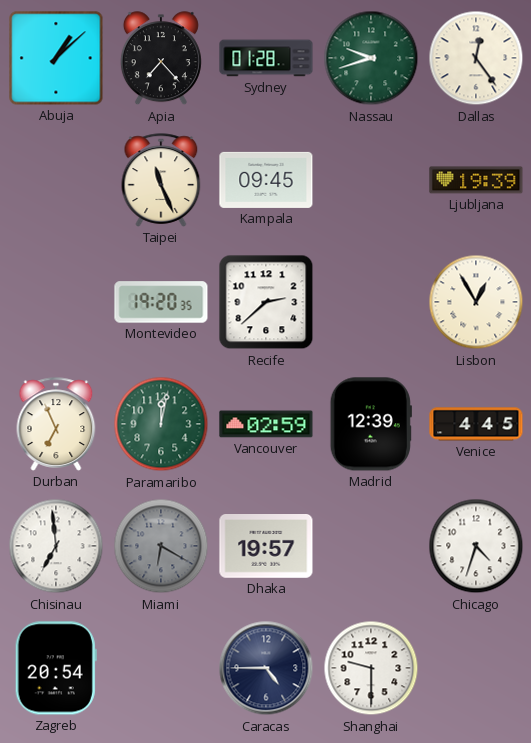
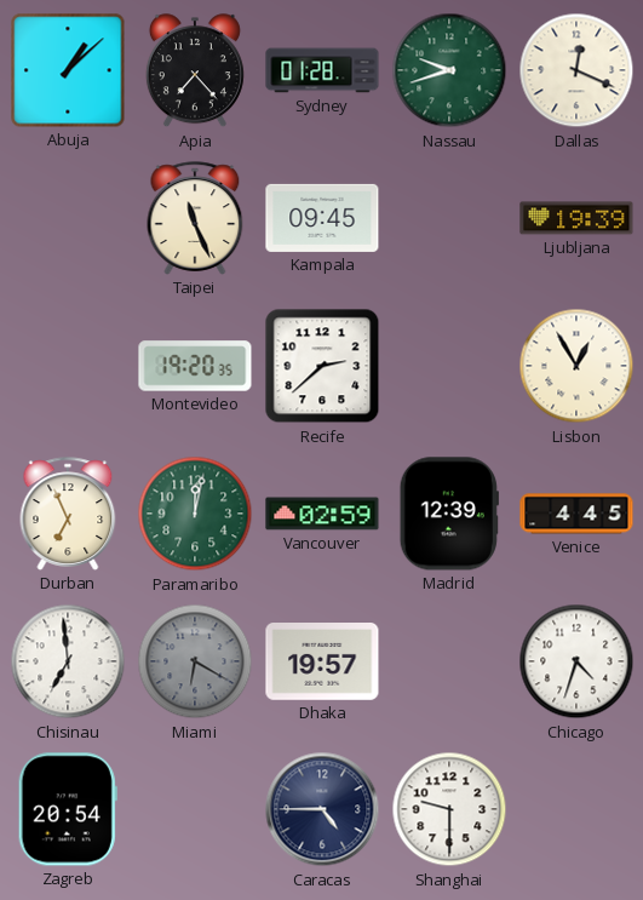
Dallas: 12:24 -> 12:19 (576, 70)
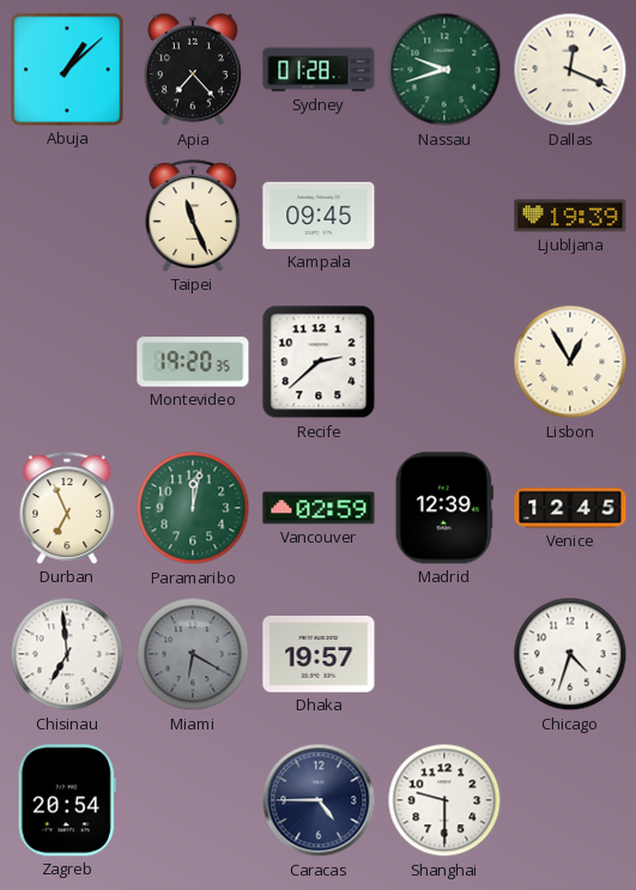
Venice: 4:45 -> 12:45 (570, 508)
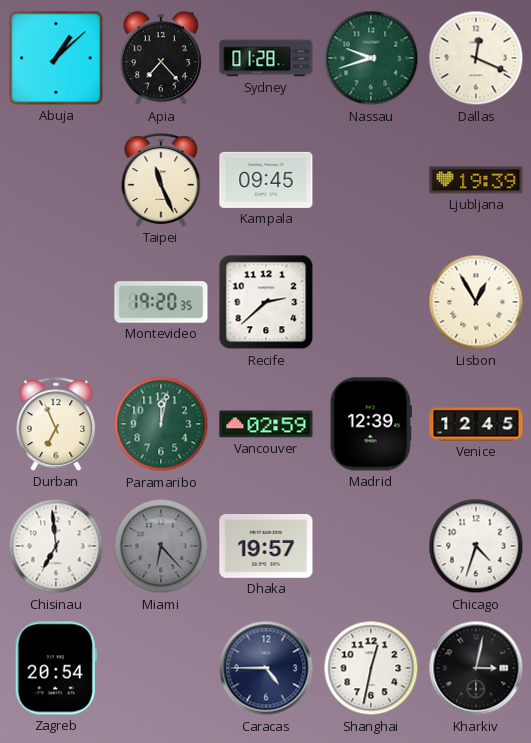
Miami: 6:20 -> 6:23 (161, 546)
Shanghai: 9:30 -> 12:32 (371, 668)
Kharkiv: none -> 3:02 (476, 668)
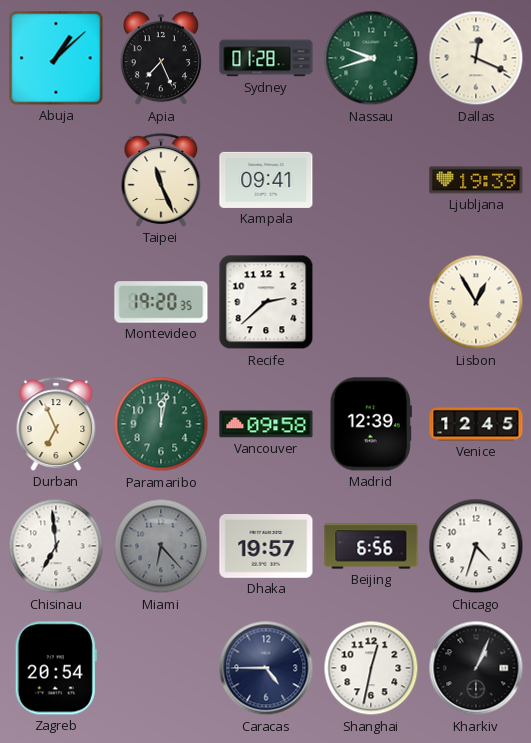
Apia: 7:23 -> 7:26 (161, 59)
Kampala: 09:45 -> 09:41 (266, 180)
Vancouver: 02:59 -> 09:58 (266, 424)
Beijing: none -> 6:56 (371, 546)
Kharkiv: 3:02 -> 1:04 (476, 668)
